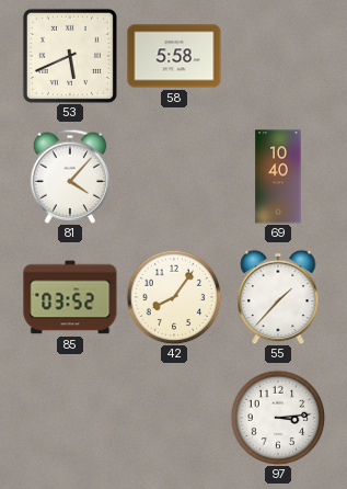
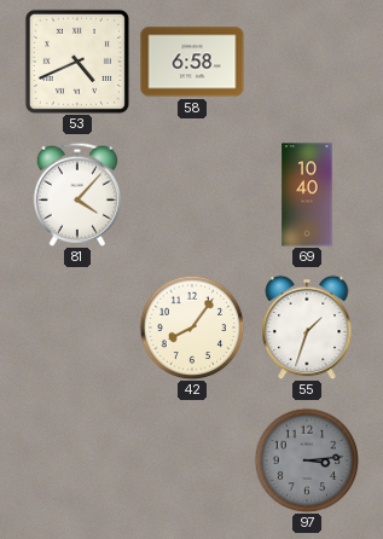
53: 5:41 -> 4:41 (77, 62)
58: 5:58 -> 6:58 (192, 62)
85: 03:52 -> none (70, 297)
55: 1:37 -> 1:33 (307, 328)
97 dial: white -> grey (307, 460)
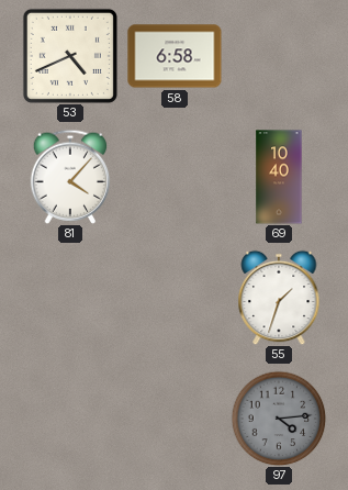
42: 8:06 -> none (192, 328)
97: 3:14 -> 4:14 (279, 419)
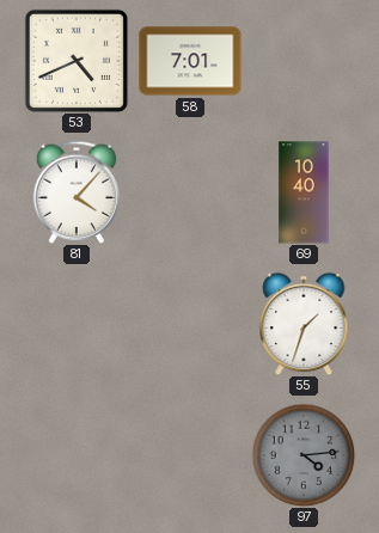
58: 6:58 -> 7:01 (190, 61)
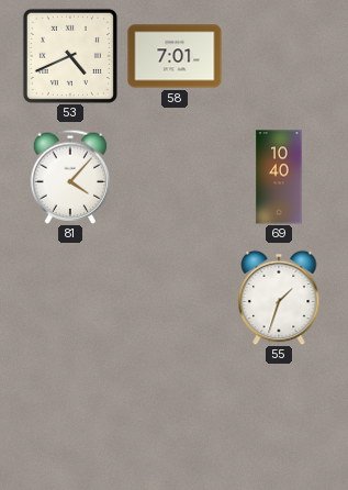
97: 4:14 -> none (304, 455)
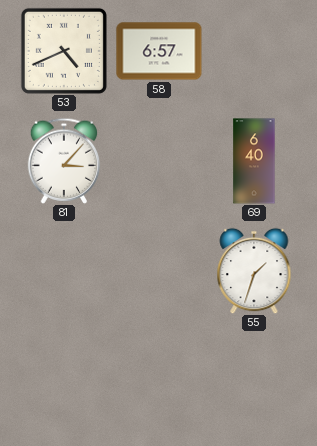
58: 7:01 -> 6:57 (159, 51)
81: 4:07 -> 3:07 (64, 161)
69: 10:40 -> 6:40 (254, 161)
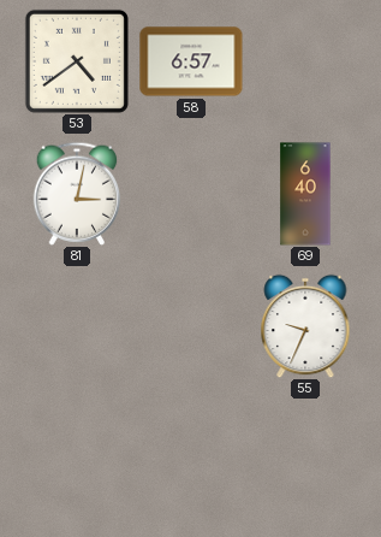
53: 4:41 -> 4:39 (77, 61)
81: 3:07 -> 3:02 (77, 194)
55: 1:33 -> 9:34 (305, 326)
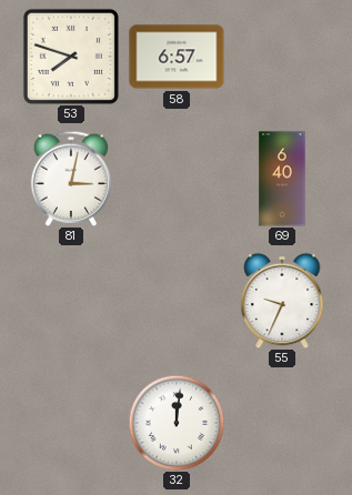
53: 4:39 -> 7:48 (71, 57)
32: none -> 12:01 (177, 423)
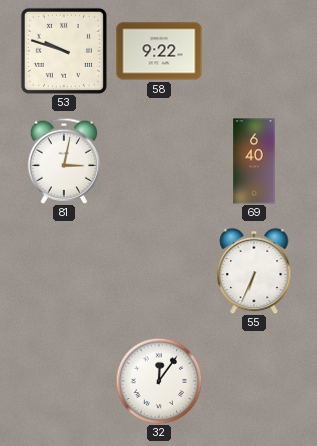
53: 7:48 -> 9:48 (64, 51)
58: 6:57 -> 9:22 (159, 51)
55: 9:34 -> 6:34 (254, 271)
32: 12:01 -> 12:06 (159, 381)
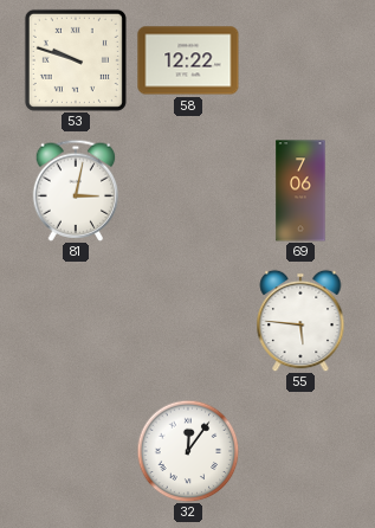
58: 9:22 -> 12:22 (188, 60)
69: 6:40 -> 7:06 (300, 191)
55: 6:34 -> 5:46 (300, 321)
